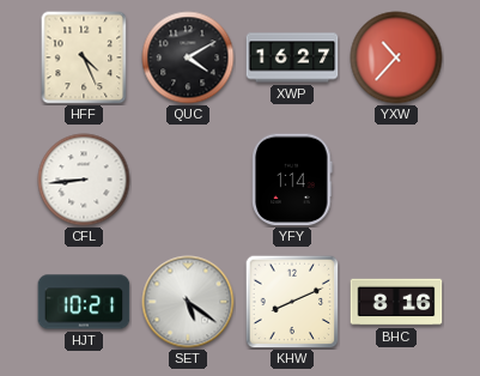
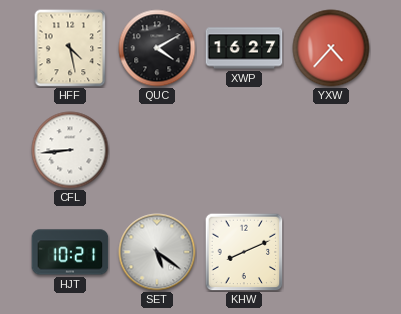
HFF: 4:26 -> 4:28 (70, 48)
YXW: 10:37 -> 4:37 (331, 48)
YFY: 1:14 -> none (292, 180)
BHC: 8:16 -> none (396, 302)
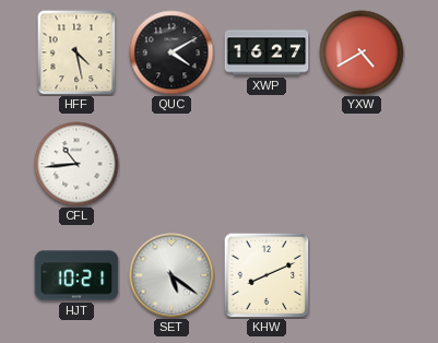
YXW: 4:37 -> 4:40 (362, 52)
CFL: 8:44 -> 10:44 (76, 164)
